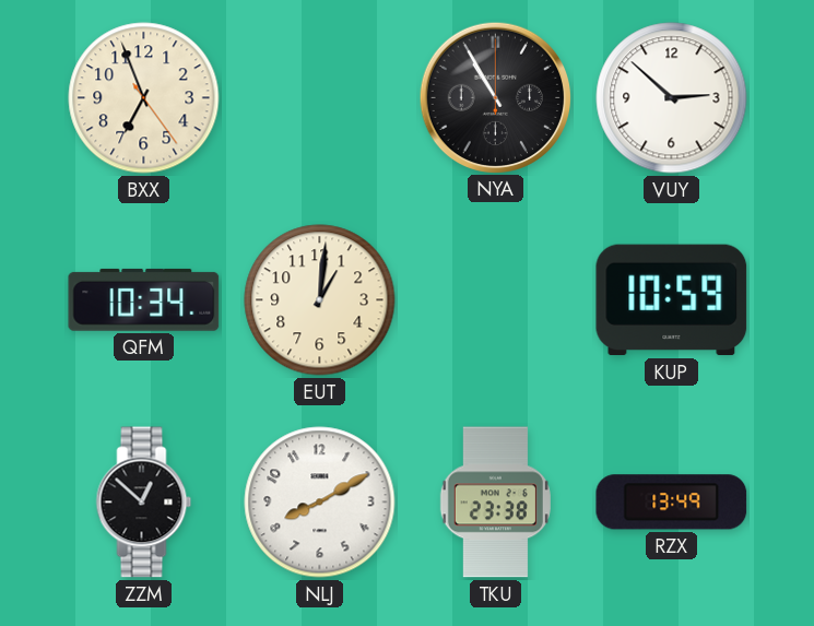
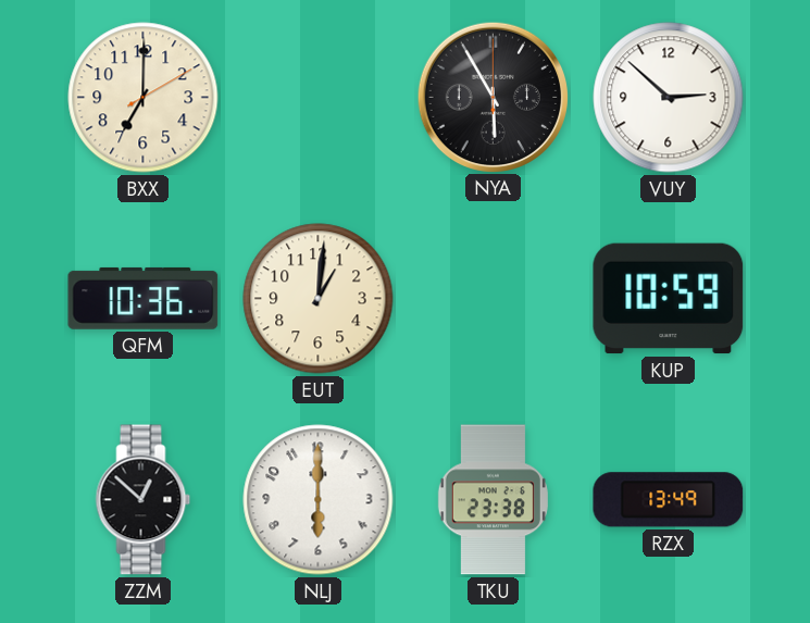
BXX: 6:56 -> 7:00 (144, 98)
NYA: 10:55 -> 5:55 (493, 97)
QFM: 10:34 -> 10:36 (144, 298)
NLJ: 8:10 -> 6:00 (319, 500)
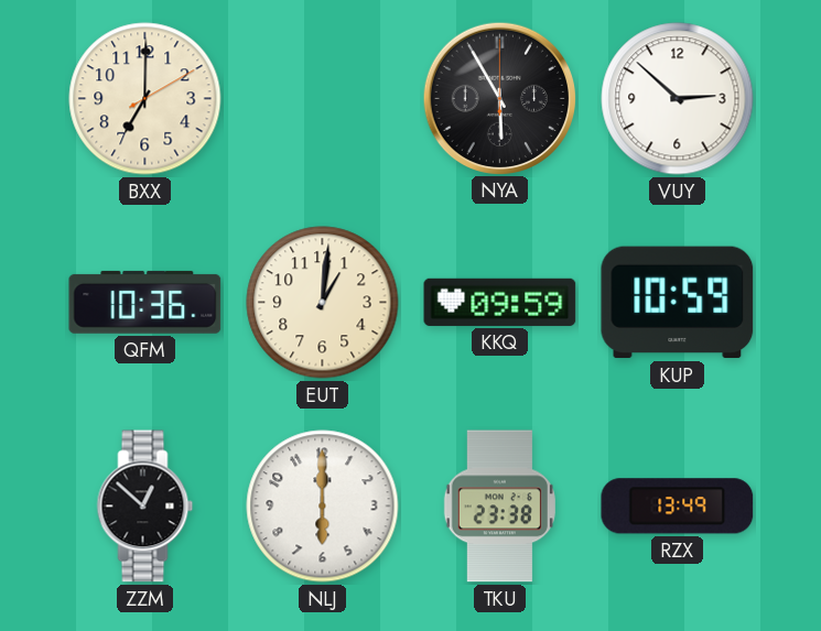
KKQ: none -> 09:59 (500, 302)
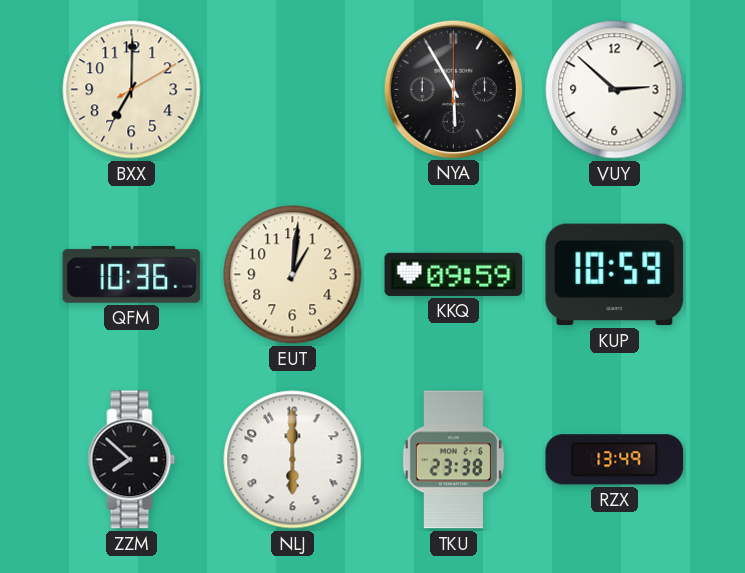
ZZM: 12:52 -> 7:52 (132, 460)
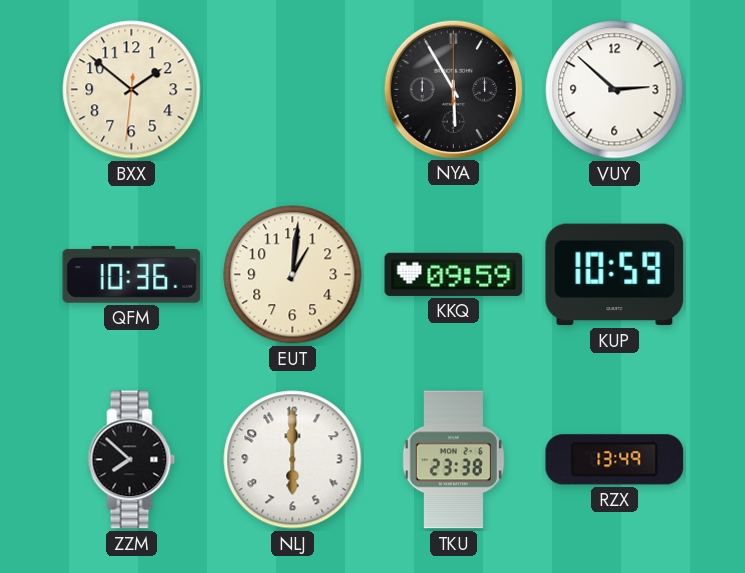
BXX: 7:00 -> 1:51 (132, 90)
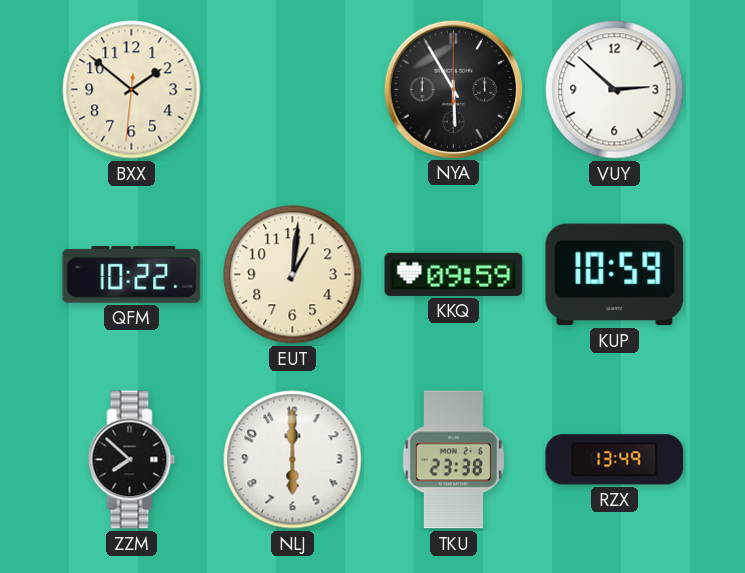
QFM: 10:36 -> 10:22 (132, 274)
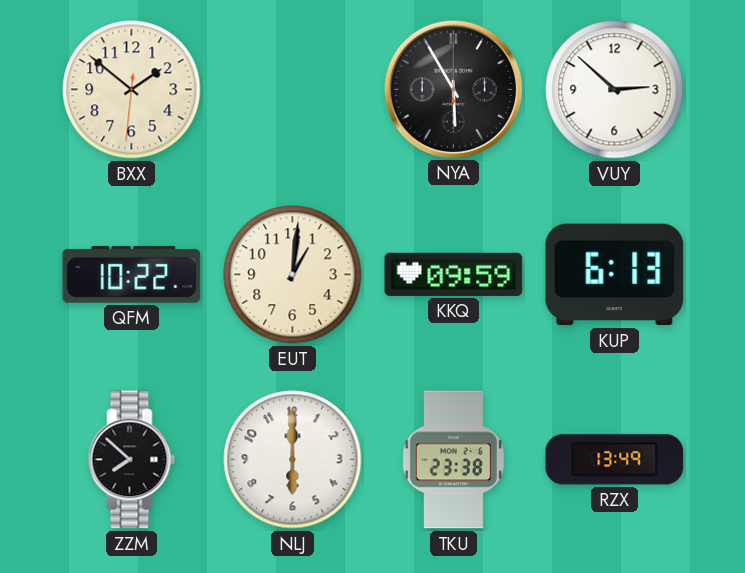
KUP: 10:59 -> 6:13 (615, 275)
